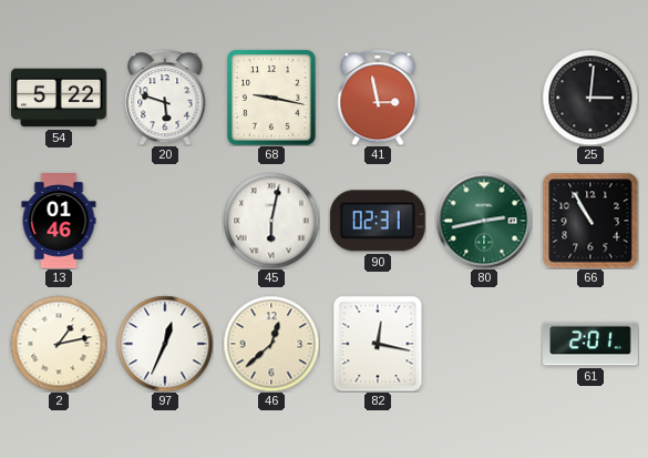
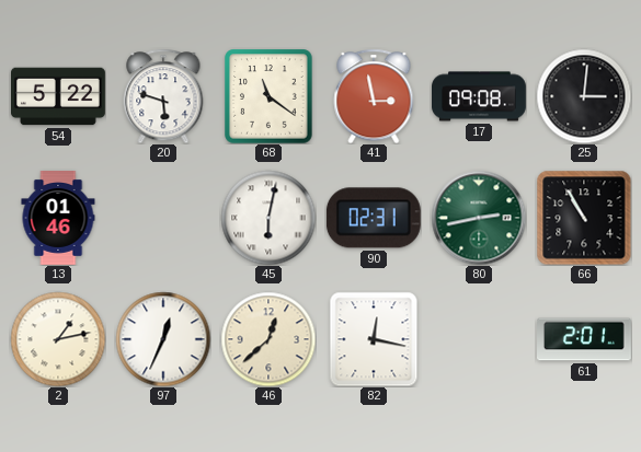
68: 9:17 -> 11:21 (268, 96)
17: none -> 09:08 (480, 96)
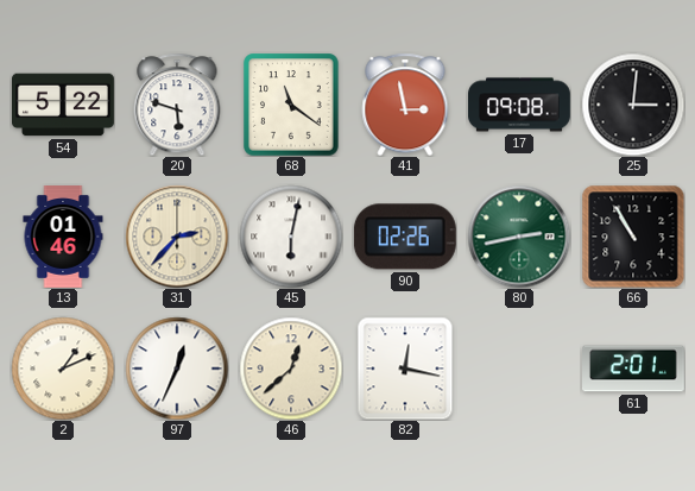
31: none -> 2:37 (177, 237)
90: 02:31 -> 02:26 (405, 237)
2: 1:13 -> 1:11 (63, 369)
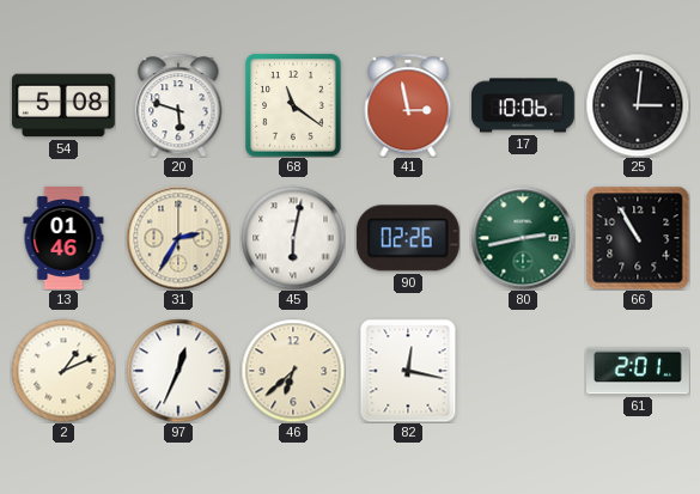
54: 5:22 -> 5:08 (65, 105)
17: 09:08 -> 10:06 (524, 105)
31: 2:37 -> 2:35 (178, 238)
46: 12:38 -> 6:38 (293, 371)
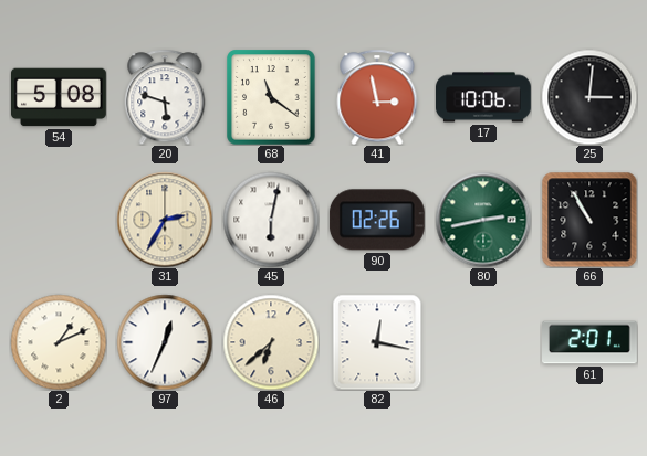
13: 01:46 -> none (63, 239)
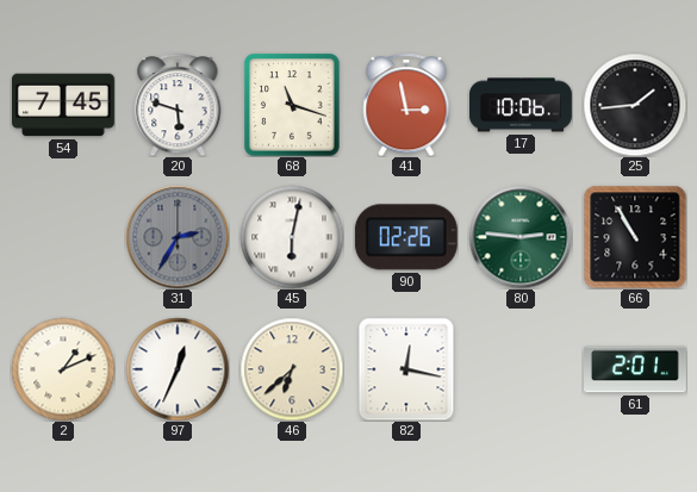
54: 5:08 -> 7:45 (64, 105)
68: 11:21 -> 11:18 (292, 105)
25: 3:01 -> 1:44 (635, 105)
31 dial: cream -> grey (178, 237)
80: 2:43 -> 2:46 (521, 237)
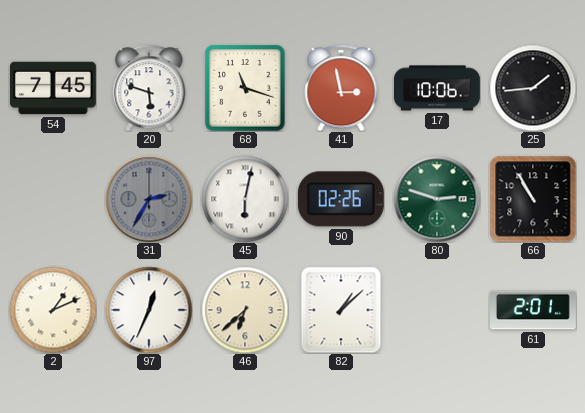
80: 2:46 -> 2:48 (437, 199)
82: 12:17 -> 1:08 (341, 310)
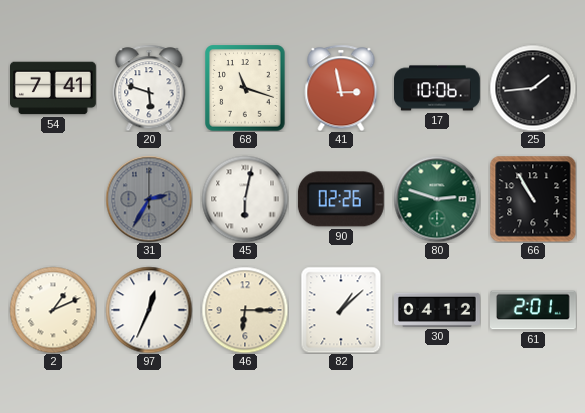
54: 7:45 -> 7:41 (54, 88)
46: 6:38 -> 6:15 (245, 310)
30: none -> 04:12 (438, 310)
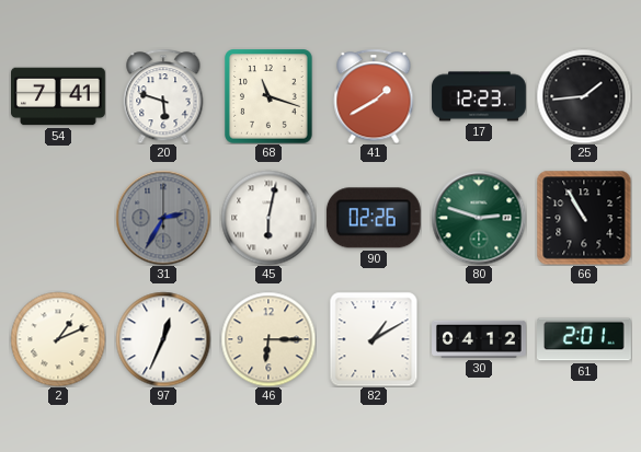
41: 2:58 -> 1:40 (374, 96)
17: 10:06 -> 12:23 (480, 96)
82: 1:08 -> 1:10 (374, 339)
